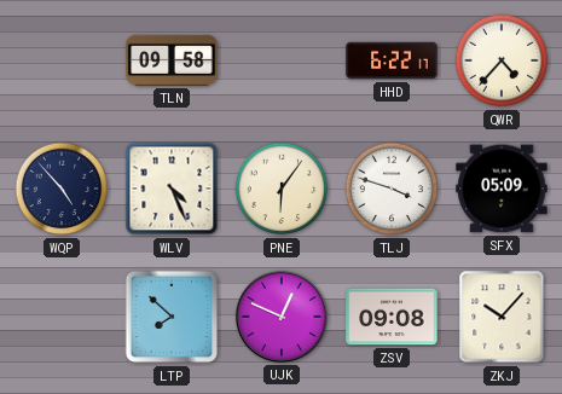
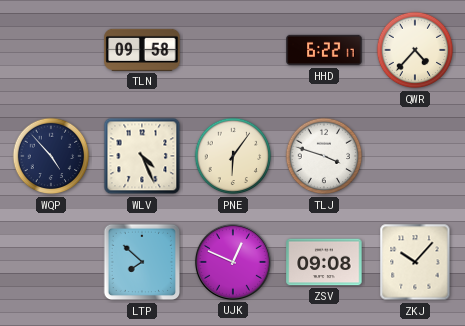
SFX: 05:09 -> none (502, 189)
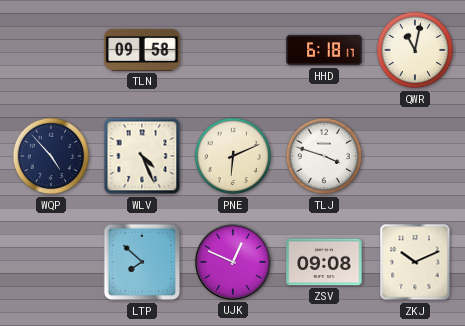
HHD: 6:22 -> 6:18 (324, 50)
QWR: 4:37 -> 11:02 (415, 50)
PNE: 6:06 -> 6:11 (233, 156)
ZKJ: 10:07 -> 10:11 (415, 262)
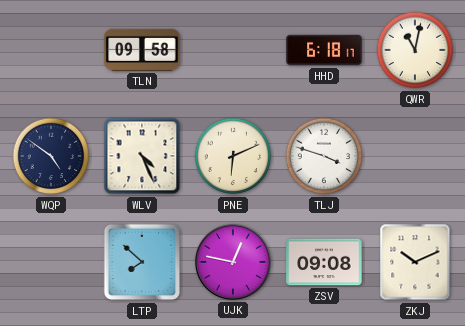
WQP: 4:53 -> 4:51 (51, 156)
UJK: 12:49 -> 12:47 (233, 262)
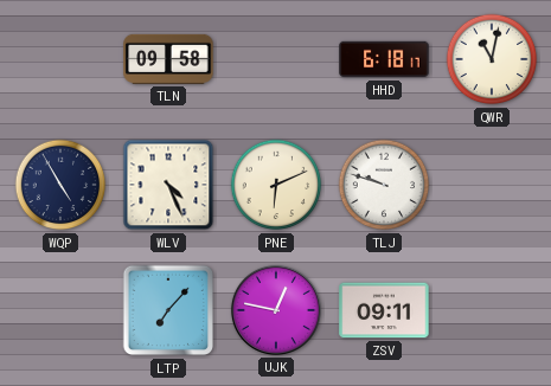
WQP: 4:51 -> 4:55 (60, 185)
TLJ: 3:48 -> 9:48 (384, 185)
LTP: 7:52 -> 7:07 (168, 310)
ZSV: 09:08 -> 09:11 (384, 310)
ZKJ: 10:11 -> none (415, 262)
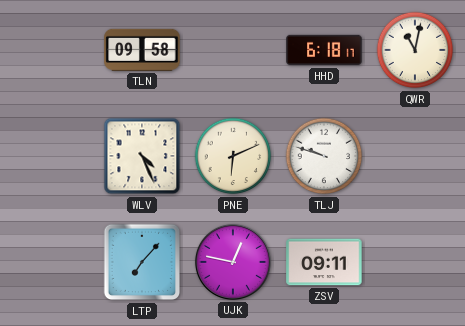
WQP: 4:55 -> none (60, 185)
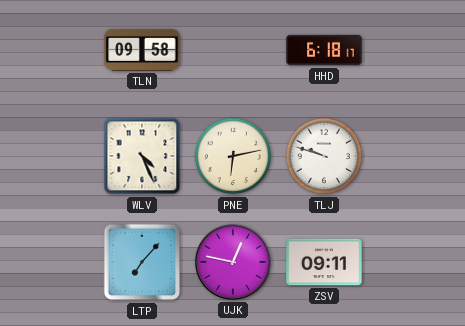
QWR: 11:02 -> none (415, 50)
PNE: 6:11 -> 6:13 (233, 156)
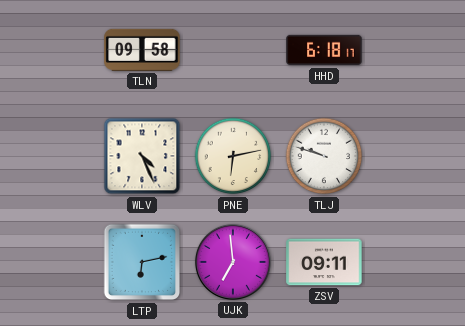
LTP: 7:07 -> 6:13 (142, 262)
UJK: 12:47 -> 6:59 (233, 262)
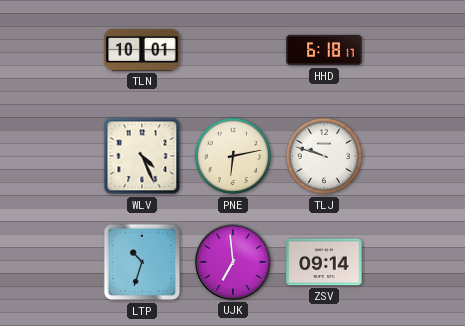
TLN: 09:58 -> 10:01 (142, 50)
LTP: 6:13 -> 10:33 (142, 262)
ZSV: 09:11 -> 09:14 (324, 262)
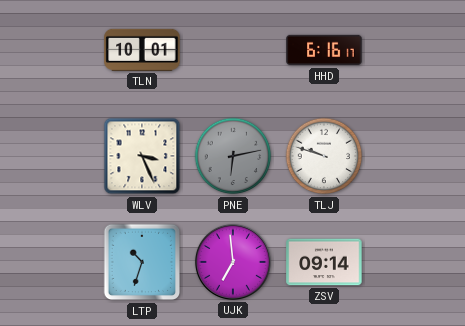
HHD: 6:18 -> 6:16 (324, 50)
WLV: 4:26 -> 3:26 (142, 156)
PNE dial: cream -> grey (233, 156)
